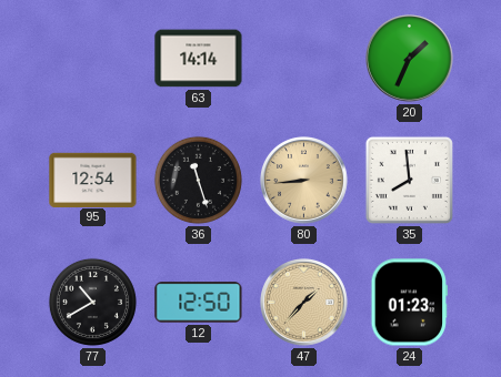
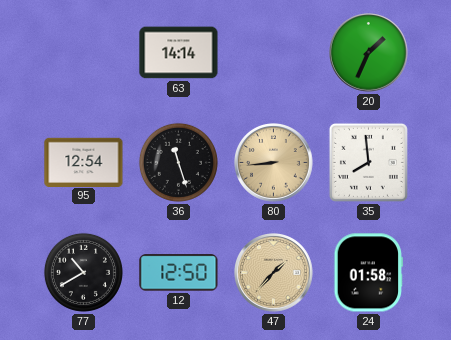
24: 01:23 -> 01:58 (369, 273)
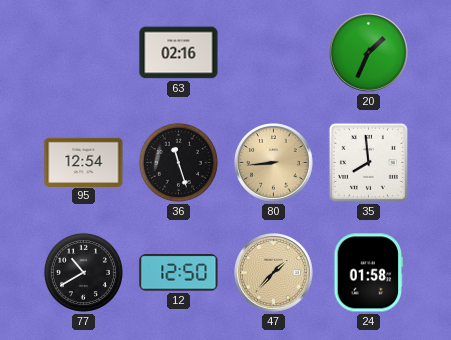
63: 14:14 -> 02:16 (179, 53)
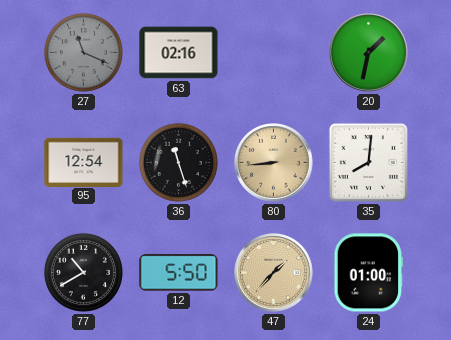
27: none -> 11:19 (83, 52)
20: 1:34 -> 1:32 (369, 53)
35: 7:59 -> 8:01 (368, 162)
12: 12:50 -> 5:50 (179, 273)
24: 01:58 -> 01:00 (369, 273)
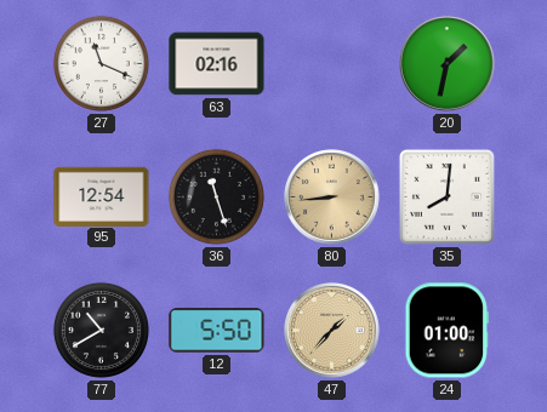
27 dial: grey -> white (101, 63)
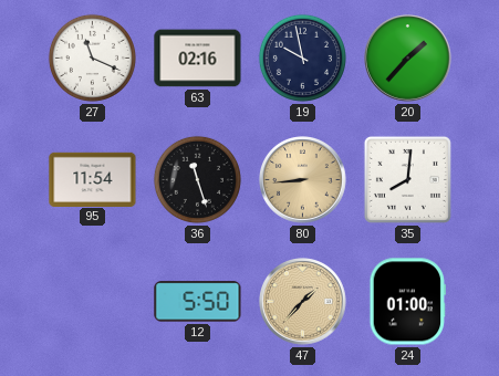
19: none -> 9:58 (302, 58)
20: 1:32 -> 1:37 (408, 59)
95: 12:54 -> 11:54 (93, 179)
77: 10:40 -> none (101, 330)
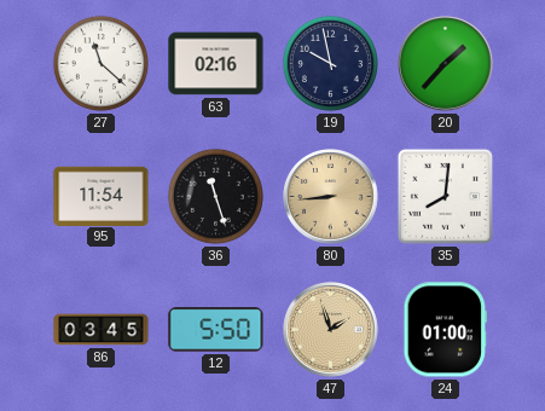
27: 11:19 -> 11:22 (100, 63)
86: none -> 03:45 (102, 330)
47: 1:37 -> 1:57 (331, 330)
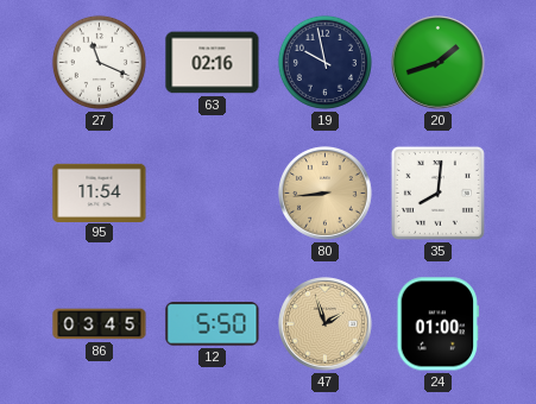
27: 11:22 -> 11:19 (99, 62)
20: 1:37 -> 1:42 (439, 63)
36: 11:27 -> none (215, 196)
